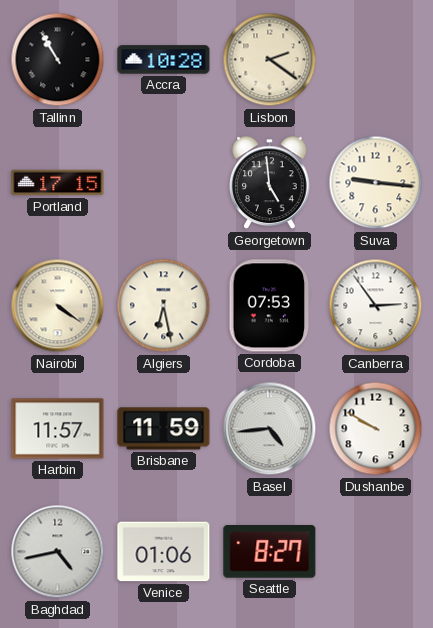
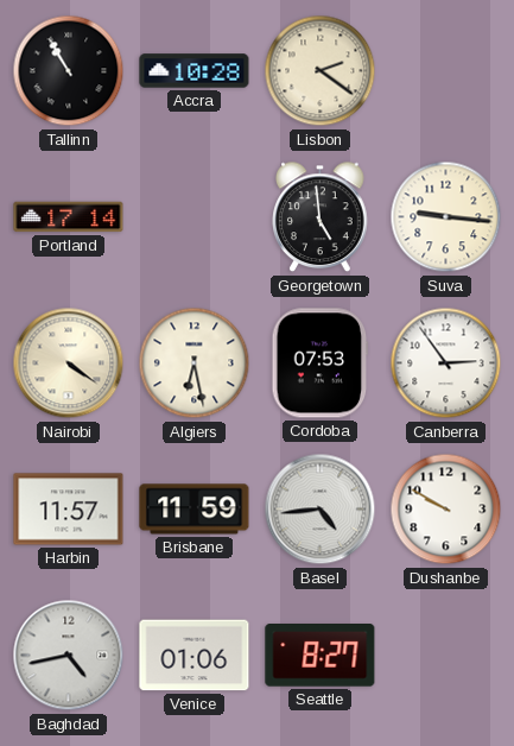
Portland: 17:15 -> 17:14 (69, 217)
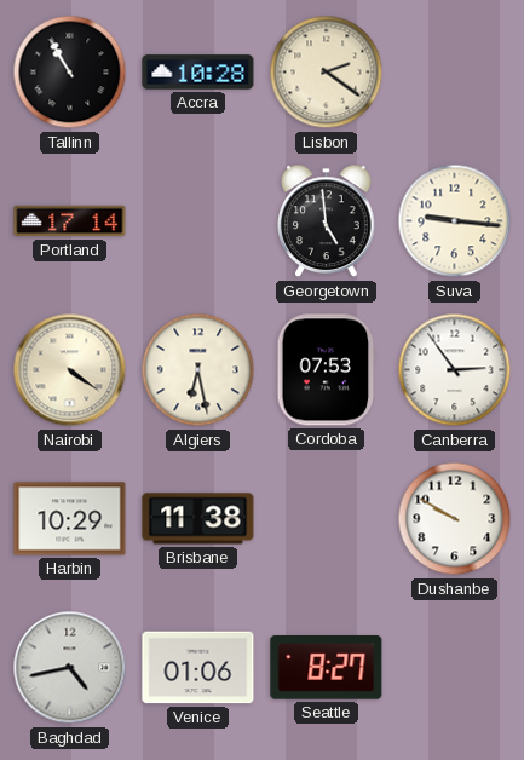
Harbin: 11:57 -> 10:29 (70, 519)
Brisbane: 11:59 -> 11:38 (198, 519)
Basel: 4:44 -> none (321, 510)
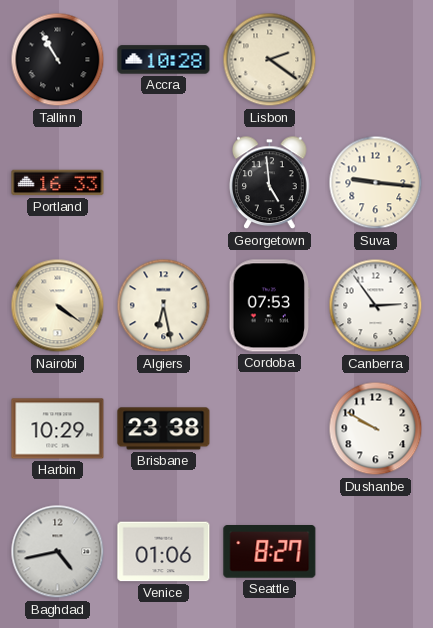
Portland: 17:14 -> 16:33 (58, 183)
Brisbane: 11:38 -> 23:38 (164, 429)
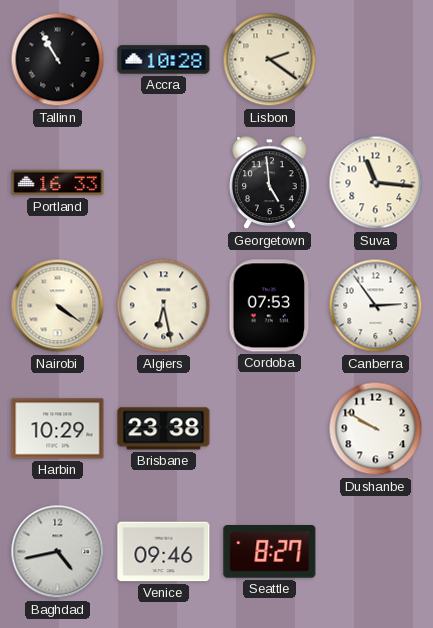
Suva: 9:16 -> 11:16 (376, 183)
Venice: 01:06 -> 09:46 (164, 552)
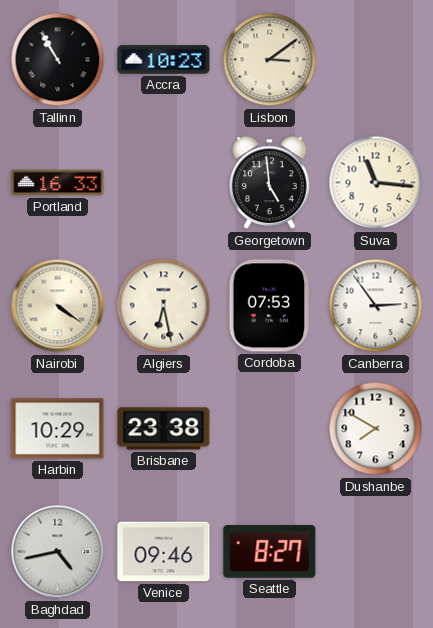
Accra: 10:28 -> 10:23 (164, 60)
Lisbon: 2:21 -> 3:09 (270, 60)
Dushanbe: 9:50 -> 7:50 (376, 429)
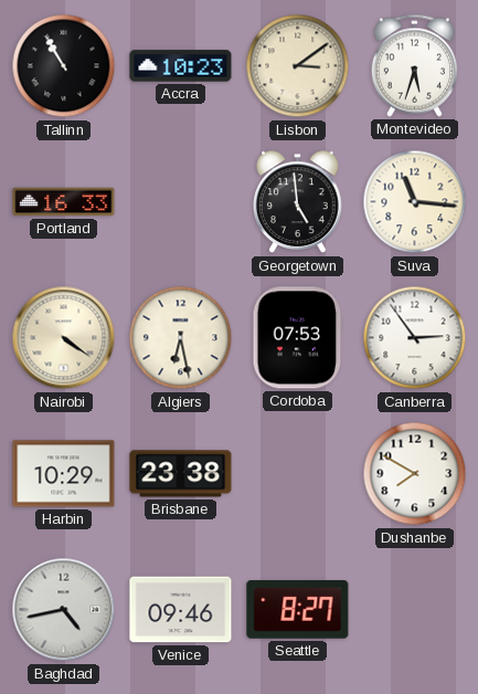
Montevideo: none -> 5:33 (414, 65)
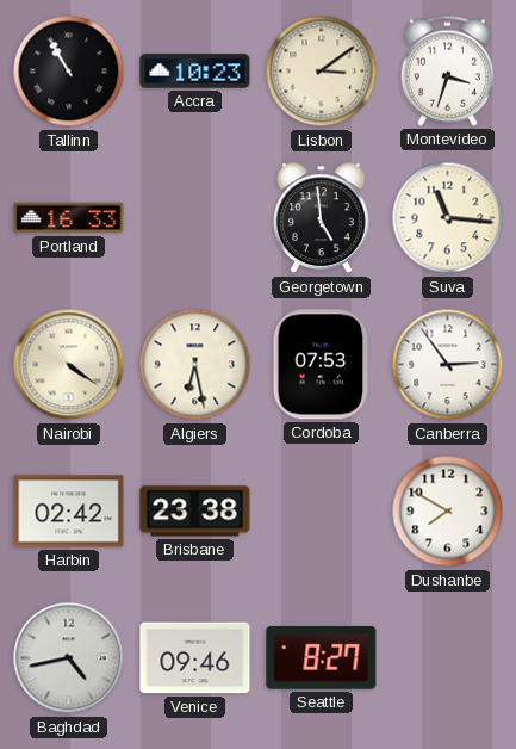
Montevideo: 5:33 -> 3:33 (447, 70)
Harbin: 10:29 -> 02:42 (69, 512)
